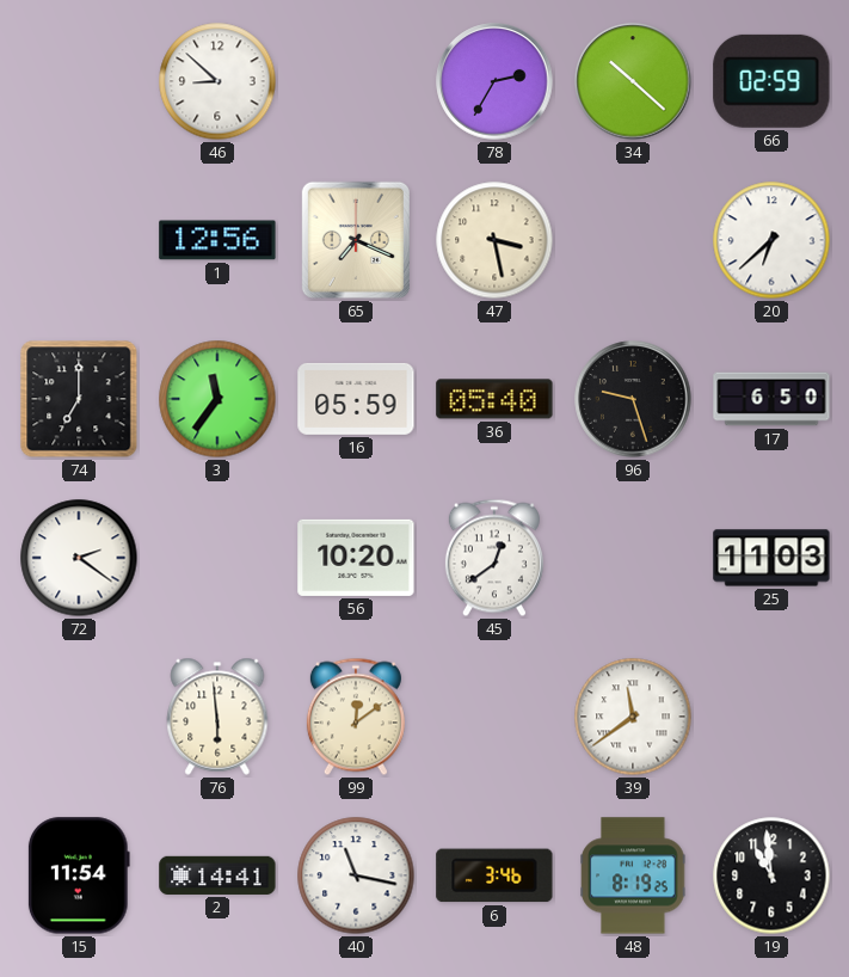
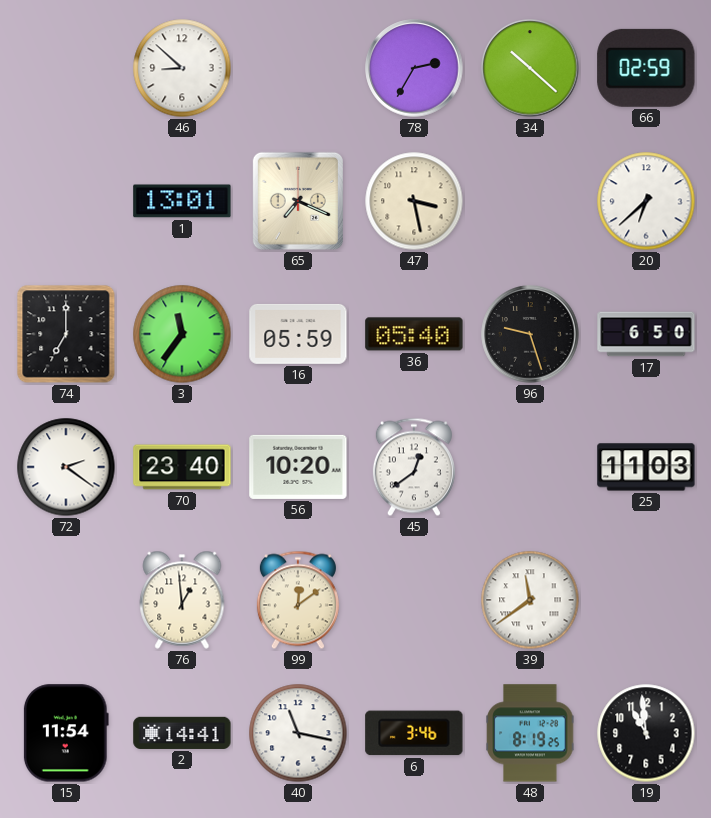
1: 12:56 -> 13:01 (182, 201)
70: none -> 23:40 (182, 467)
76: 5:59 -> 12:59 (182, 600)
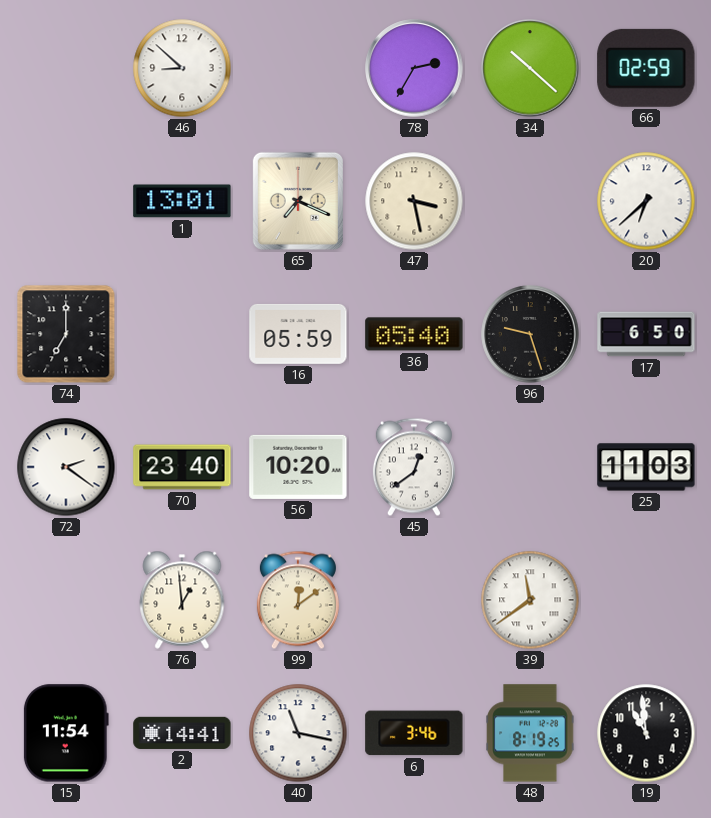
3: 11:36 -> none (182, 334)
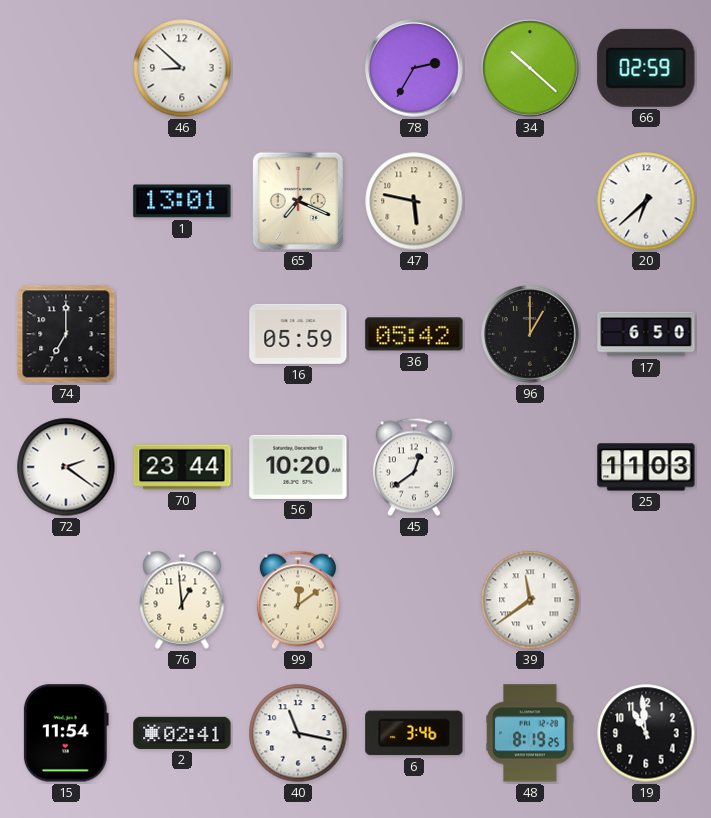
47: 3:28 -> 5:47 (414, 201)
36: 05:40 -> 05:42 (414, 334)
96: 9:27 -> 1:00 (530, 334)
70: 23:40 -> 23:44 (182, 467)
2: 14:41 -> 02:41 (182, 733)
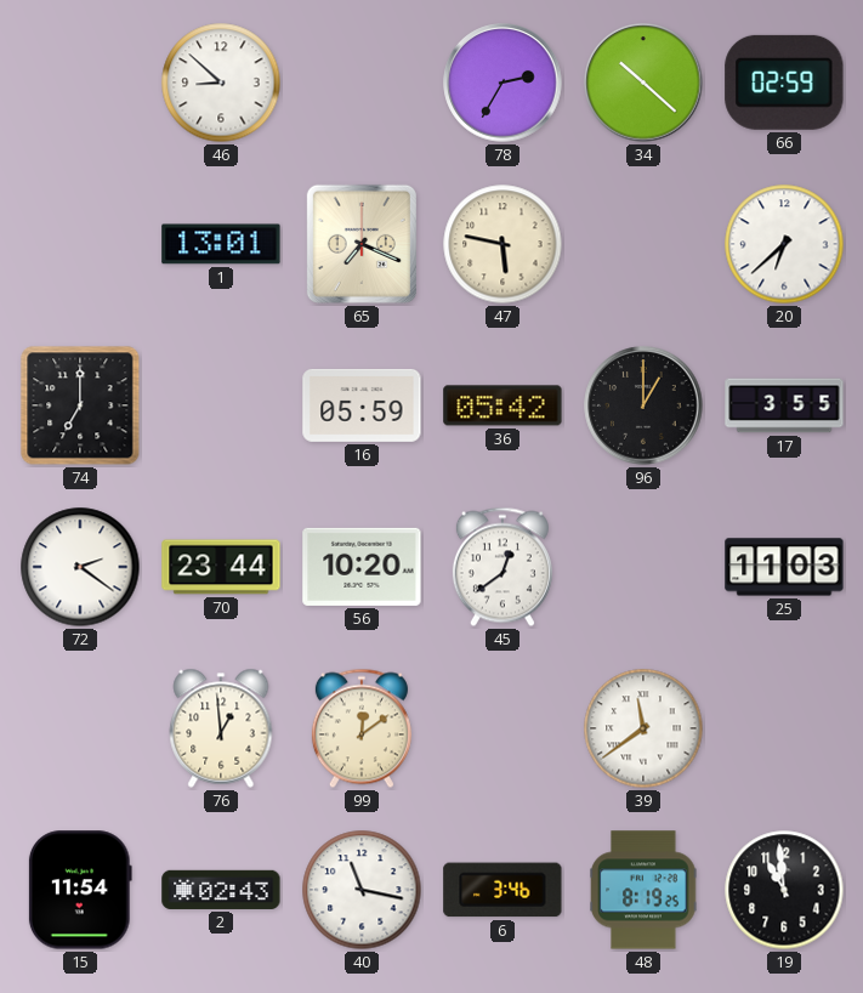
17: 6:50 -> 3:55 (784, 405)
2: 02:41 -> 02:43 (221, 890)
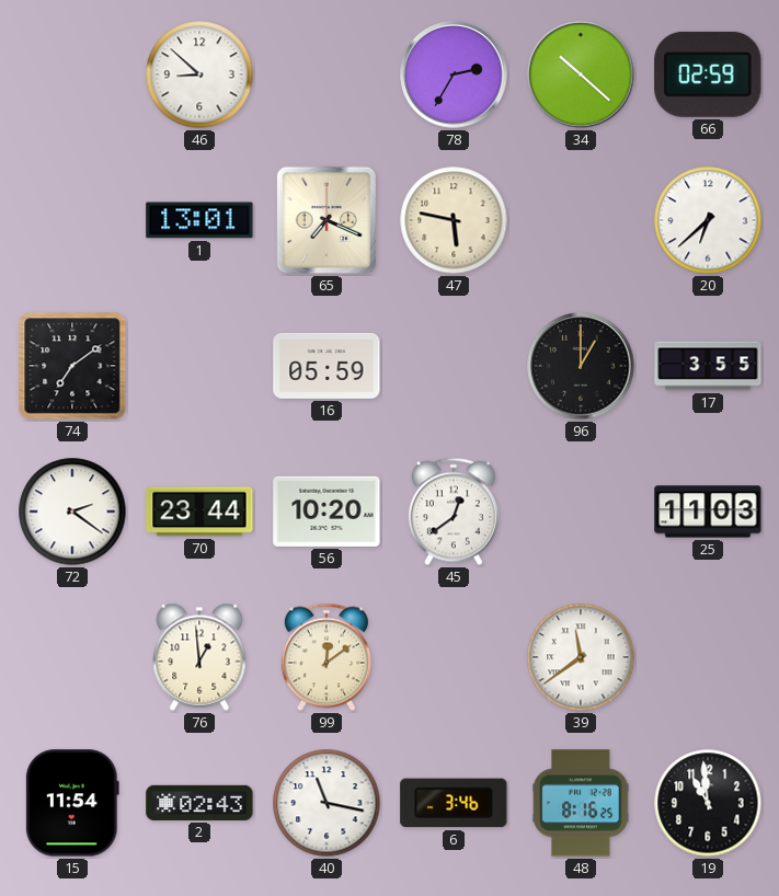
74: 7:00 -> 7:09 (72, 366)
36: 05:42 -> none (503, 405)
48: 8:19 -> 8:16 (581, 803)
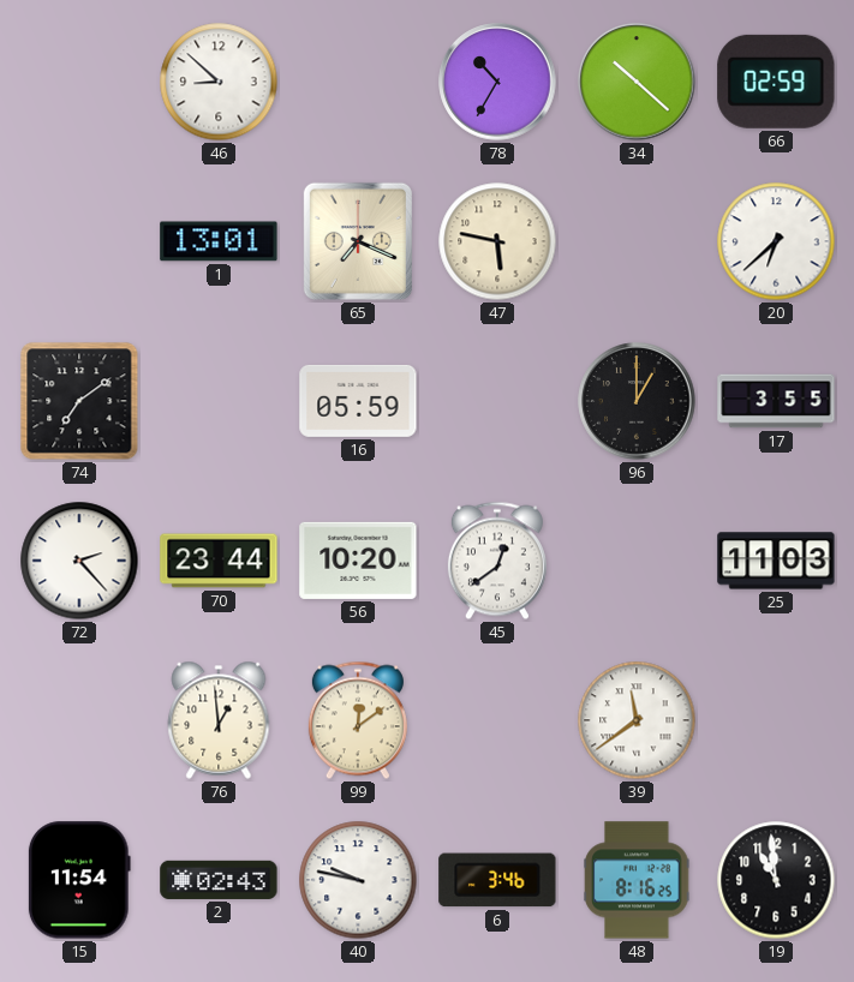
78: 2:35 -> 10:35 (497, 82)
72: 2:21 -> 2:23 (79, 561)
40: 11:17 -> 9:47 (358, 880)
